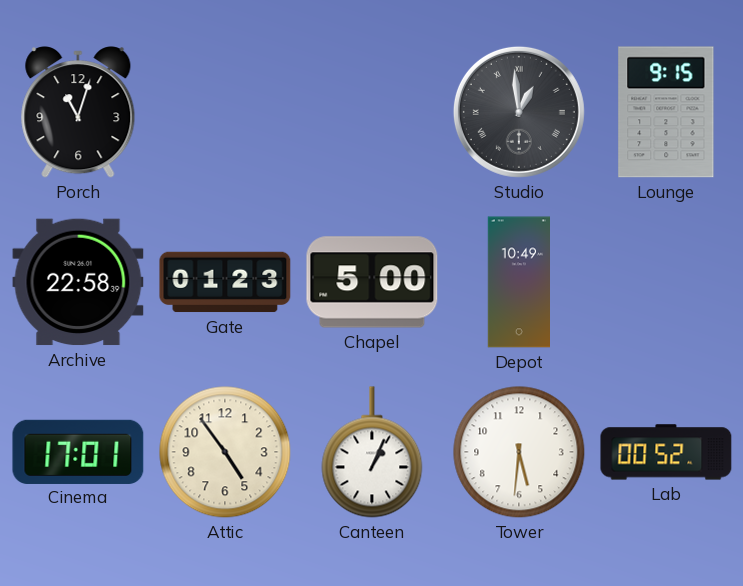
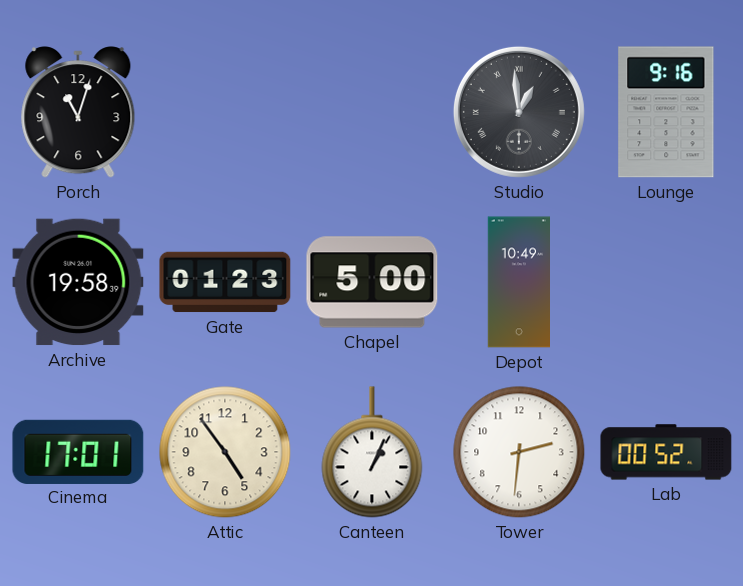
Lounge: 9:15 -> 9:16 (666, 112)
Archive: 22:58 -> 19:58 (78, 282)
Tower: 5:31 -> 2:31 (519, 452)
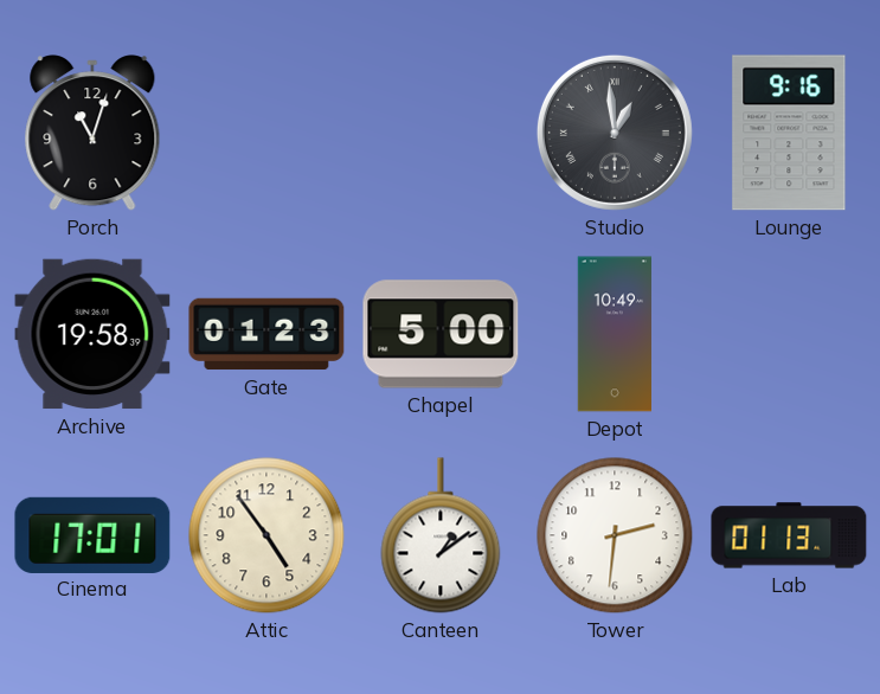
Canteen: 1:04 -> 1:09 (441, 535)
Lab: 00:52 -> 01:13 (789, 535)
